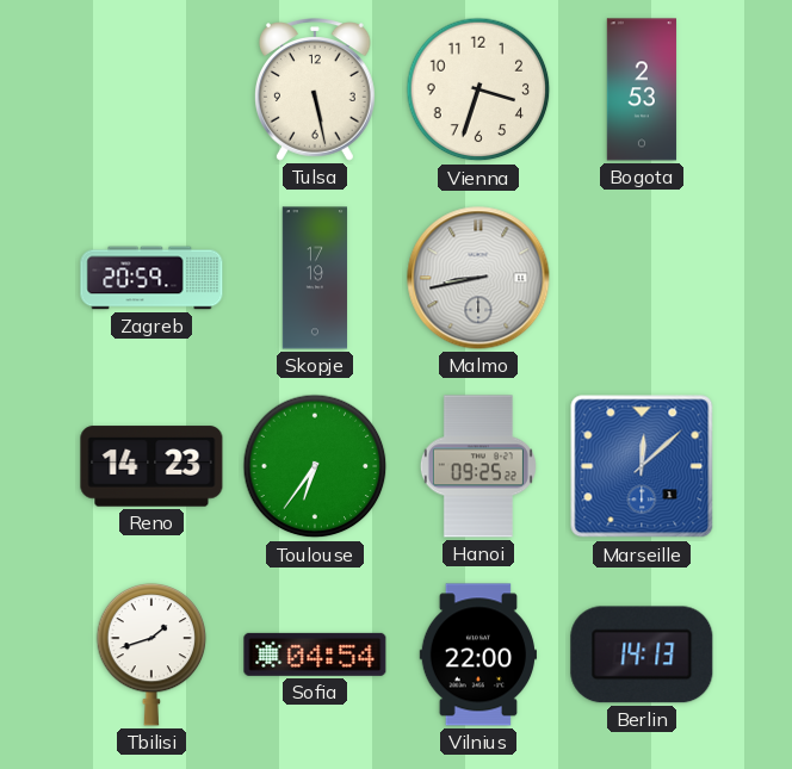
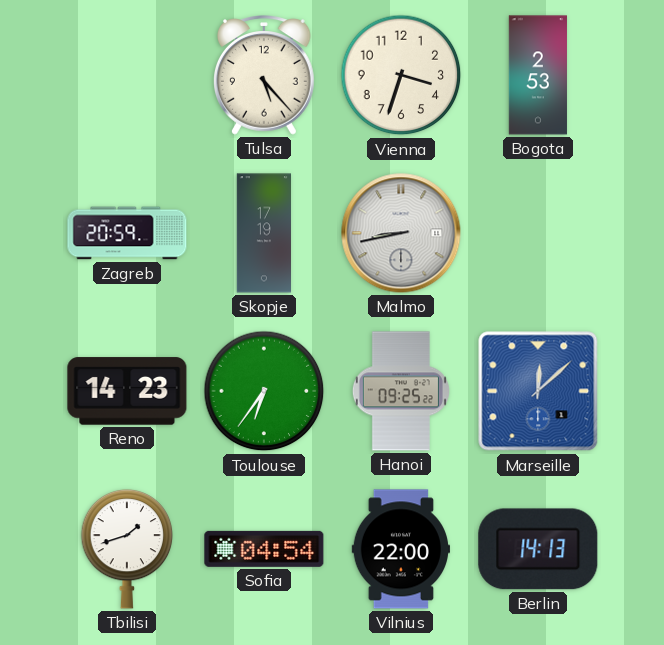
Tulsa: 5:28 -> 5:23 (265, 75)
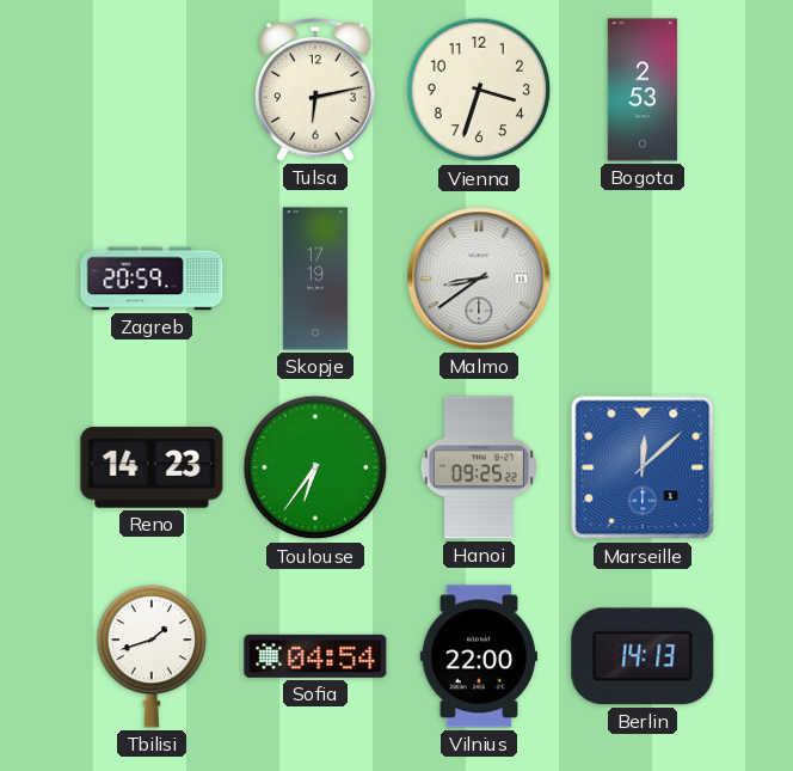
Tulsa: 5:23 -> 6:13 (316, 90)
Malmo: 8:43 -> 8:39 (479, 279)
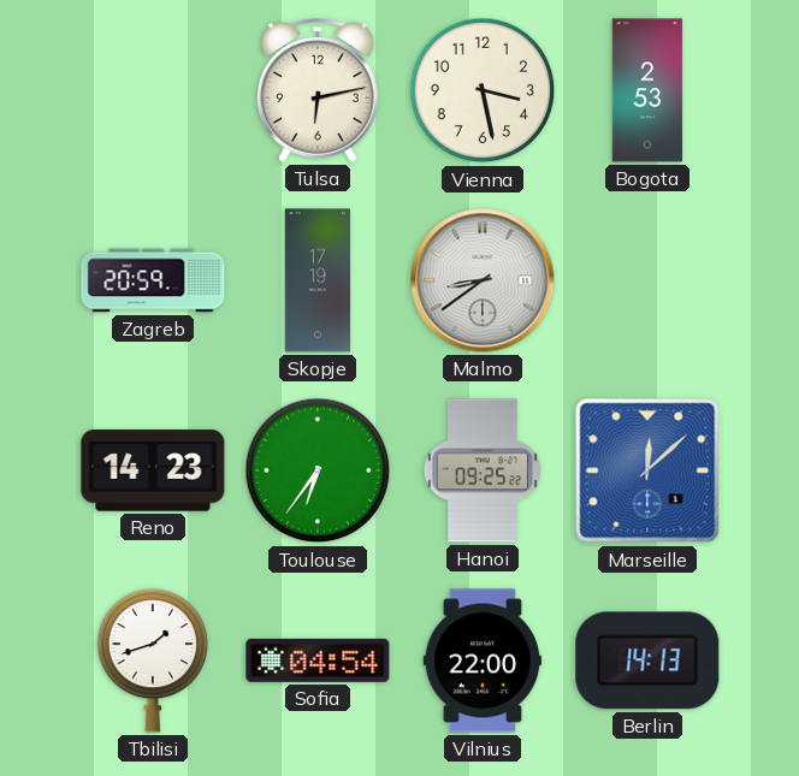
Vienna: 3:33 -> 3:28 (483, 90)
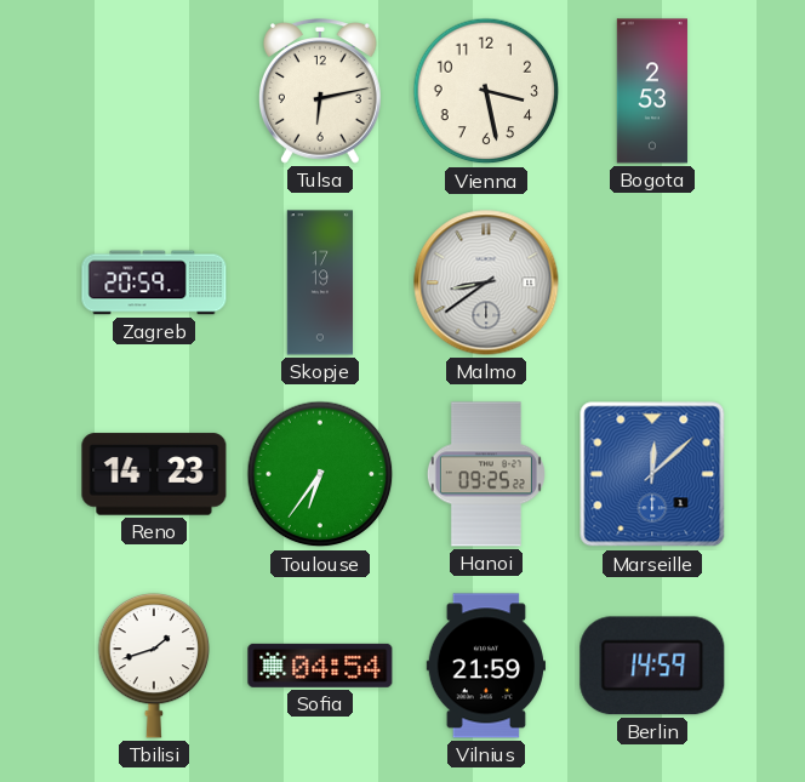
Vilnius: 22:00 -> 21:59 (485, 666)
Berlin: 14:13 -> 14:59 (652, 666)
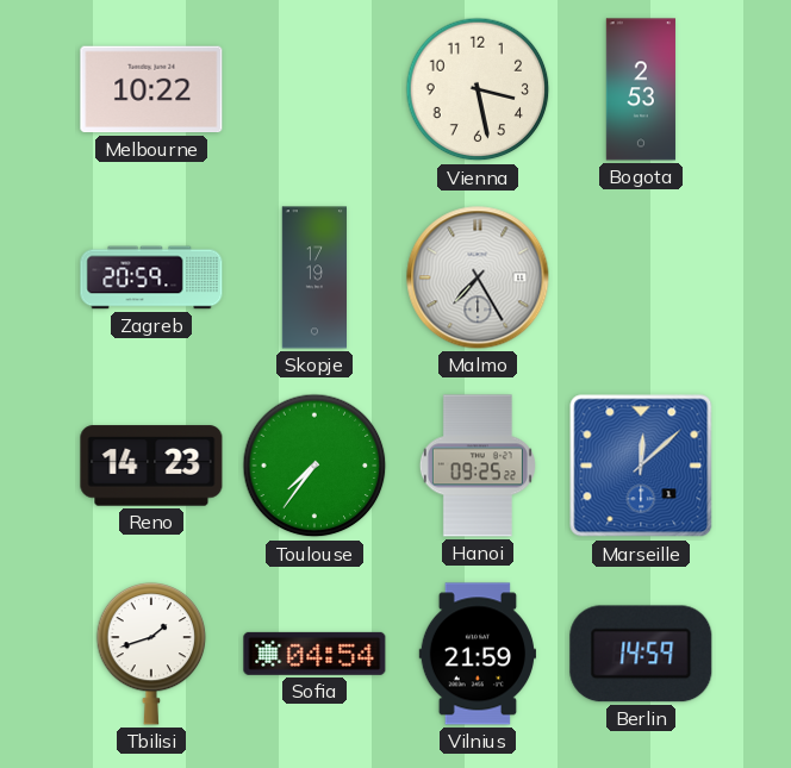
Melbourne: none -> 10:22 (151, 89)
Tulsa: 6:13 -> none (321, 91)
Malmo: 8:39 -> 7:25 (478, 277)
Toulouse: 6:36 -> 7:36 (314, 466)
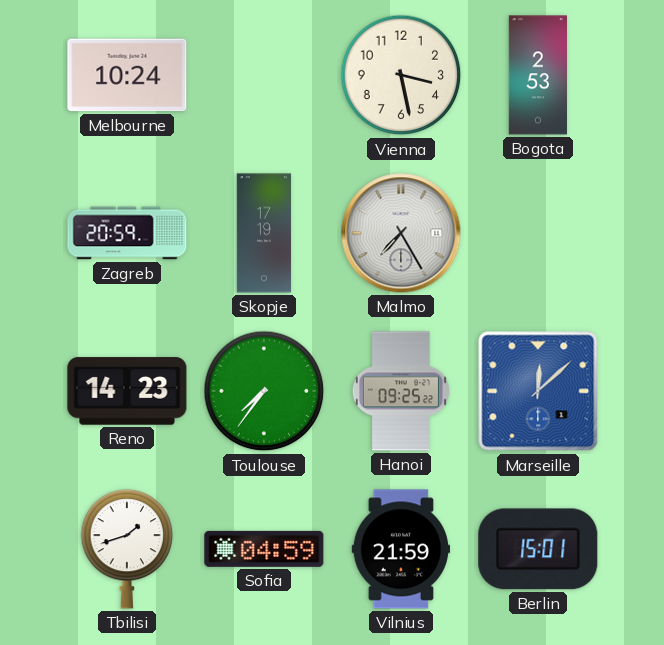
Melbourne: 10:22 -> 10:24 (127, 75)
Sofia: 04:54 -> 04:59 (264, 549)
Berlin: 14:59 -> 15:01 (538, 549)
